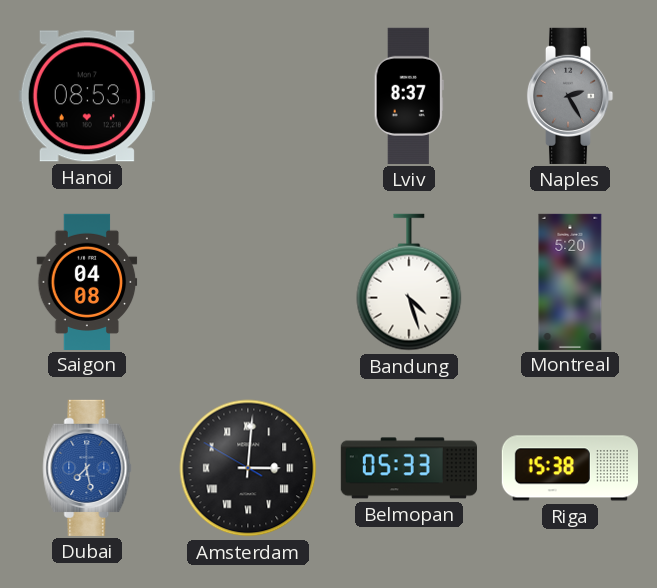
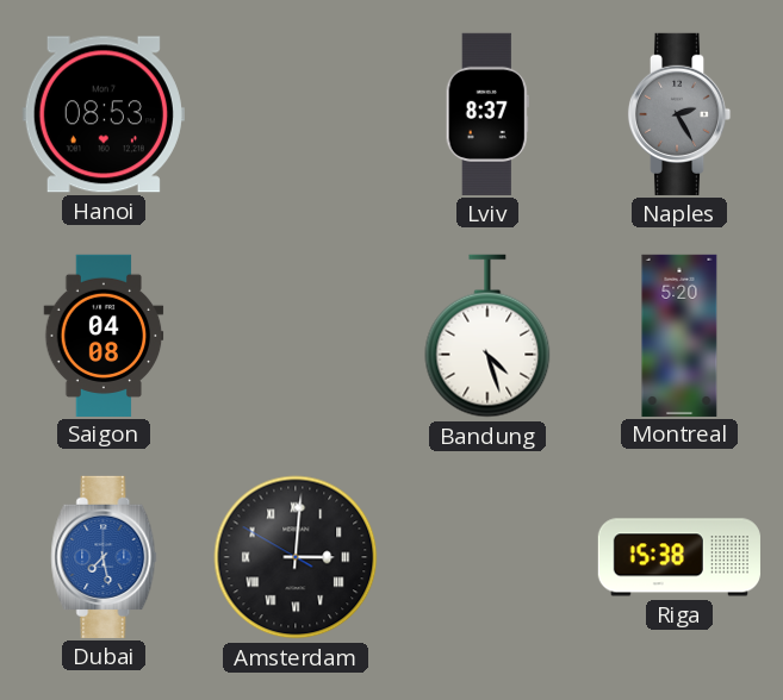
Belmopan: 05:33 -> none (409, 468)
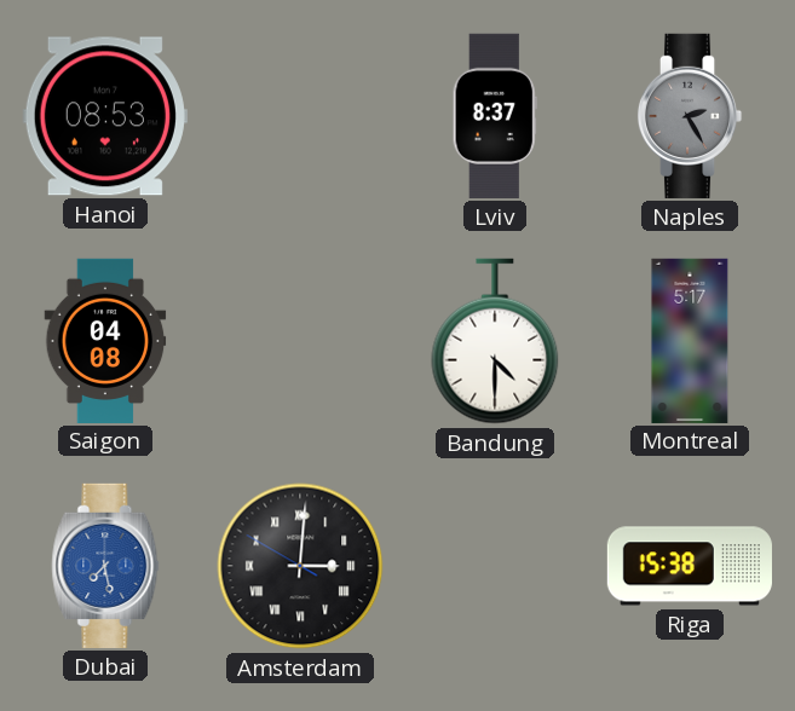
Bandung: 4:27 -> 4:30 (495, 341)
Montreal: 5:20 -> 5:17 (690, 340)
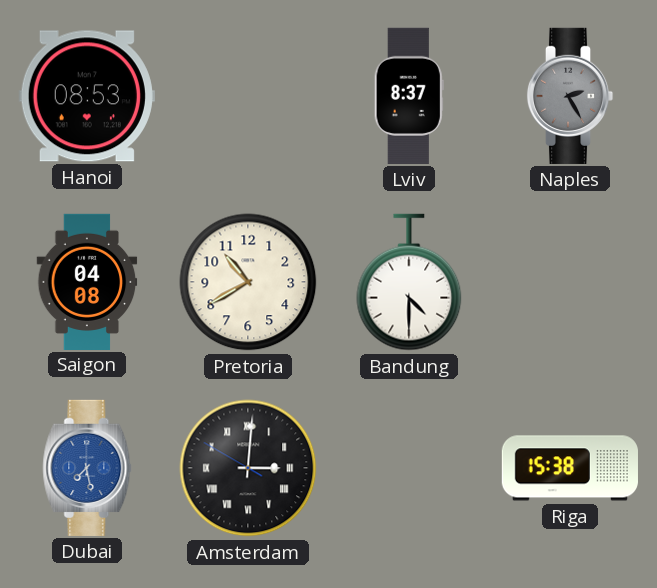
Pretoria: none -> 10:40 (248, 282)
Montreal: 5:17 -> none (690, 340)
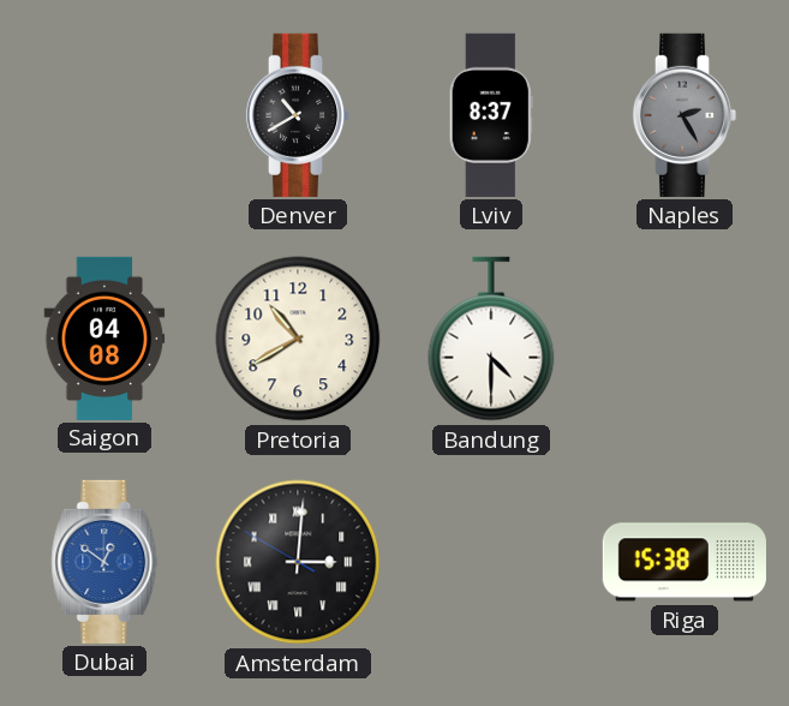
Hanoi: 08:53 -> none (87, 96)
Denver: none -> 10:40 (298, 115)
Dubai: 7:28 -> 12:51 (104, 562)
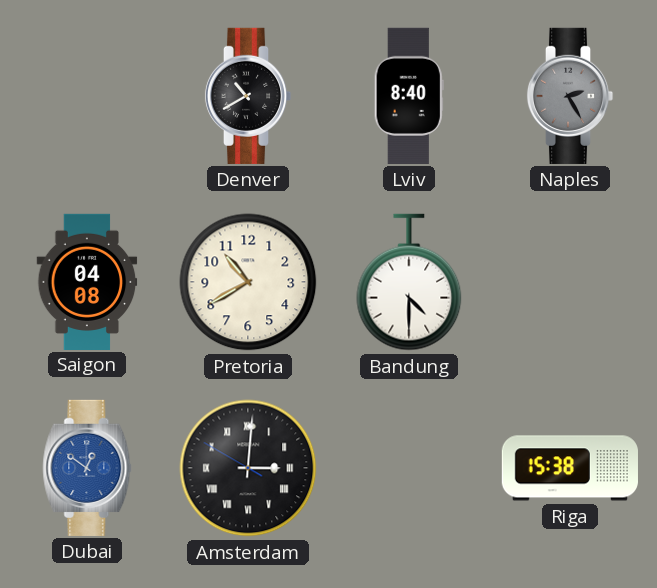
Lviv: 8:37 -> 8:40 (409, 96)
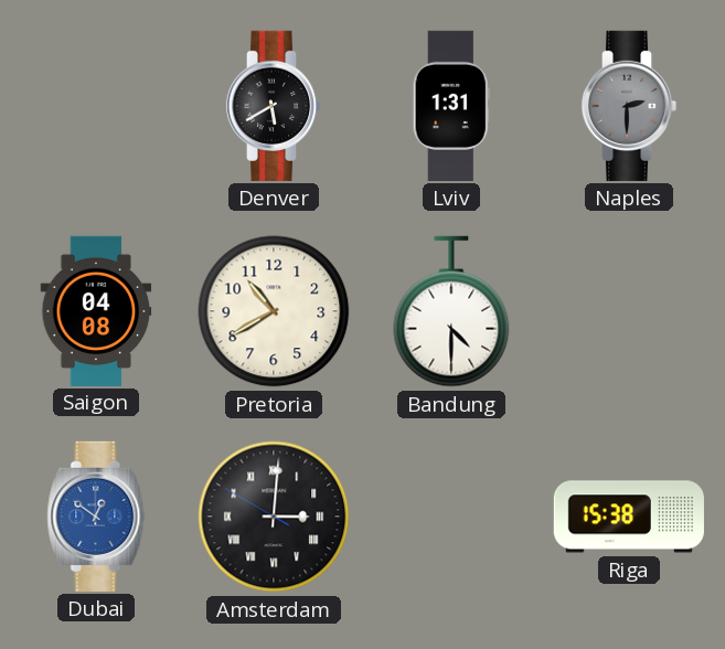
Denver: 10:40 -> 5:40 (274, 106)
Lviv: 8:40 -> 1:31 (451, 106)
Naples: 2:25 -> 2:30 (629, 106)
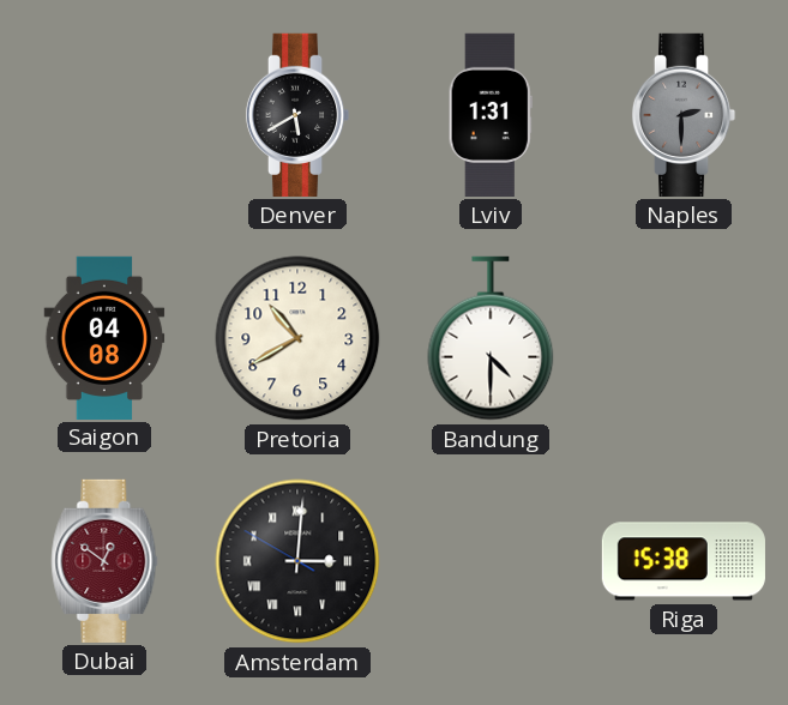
Dubai dial: blue -> burgundy (104, 561)
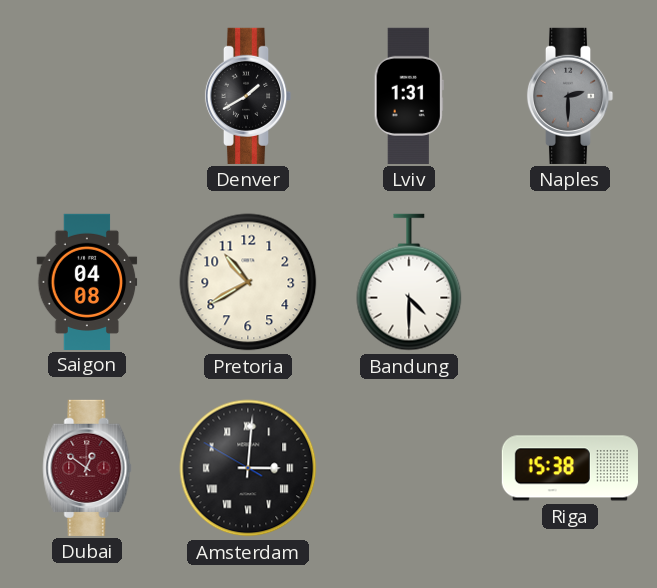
Denver: 5:40 -> 1:40 (248, 96)
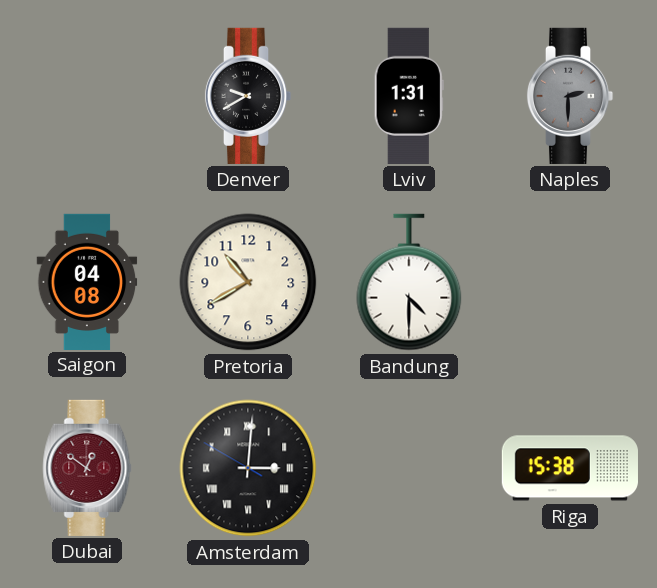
Denver: 1:40 -> 9:40 (248, 96)
